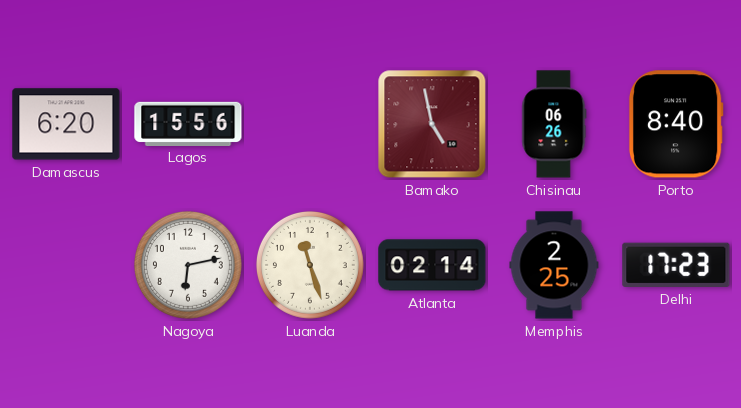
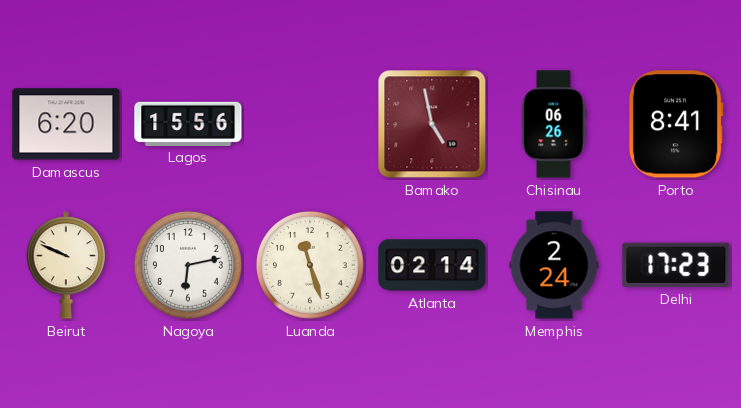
Porto: 8:40 -> 8:41 (676, 124)
Beirut: none -> 9:49 (66, 265)
Memphis: 2:25 -> 2:24 (554, 265)
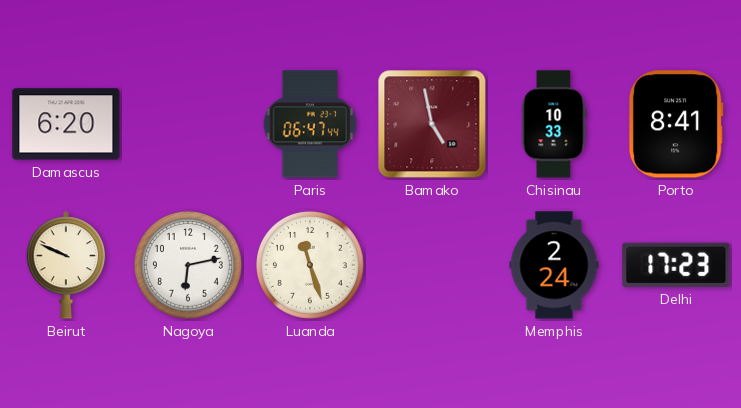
Lagos: 15:56 -> none (188, 123)
Paris: none -> 06:47 (310, 124)
Chisinau: 06:26 -> 10:33 (554, 124)
Atlanta: 02:14 -> none (432, 265)
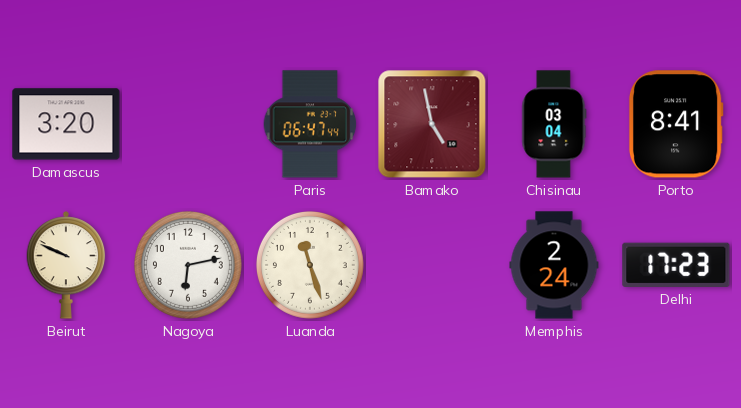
Damascus: 6:20 -> 3:20 (66, 124)
Chisinau: 10:33 -> 03:04 (554, 124)
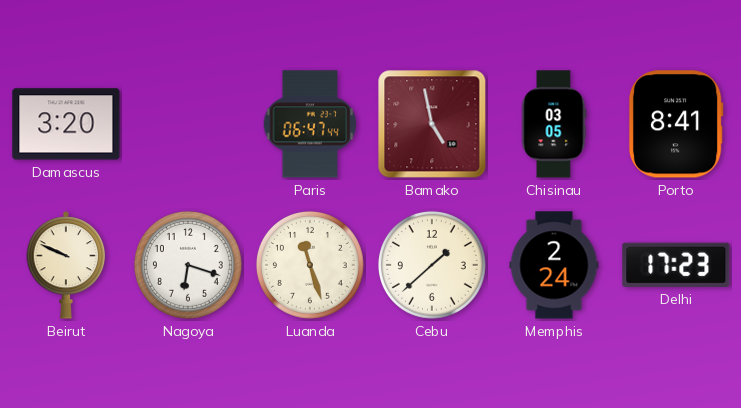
Chisinau: 03:04 -> 03:05 (554, 124)
Nagoya: 6:13 -> 6:18 (188, 265)
Cebu: none -> 1:38 (432, 265)
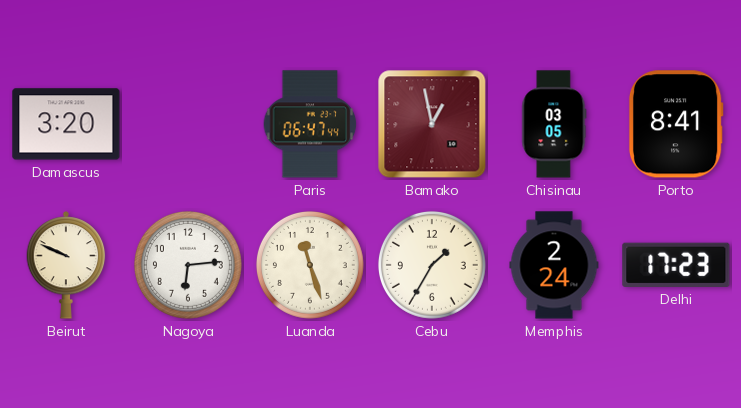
Bamako: 4:58 -> 12:58 (432, 124)
Nagoya: 6:18 -> 6:14 (188, 265)
Cebu: 1:38 -> 1:35 (432, 265)
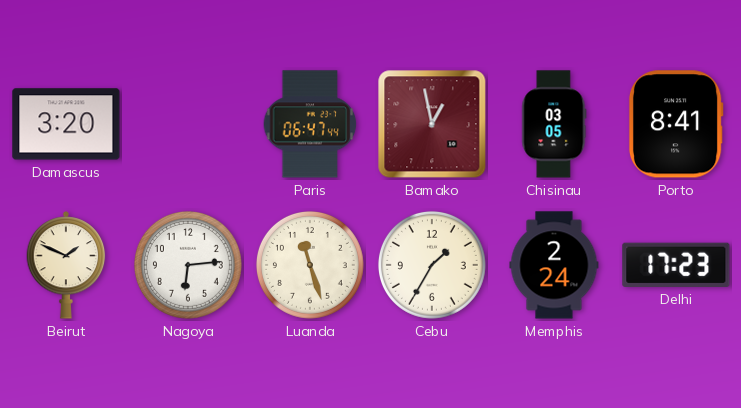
Beirut: 9:49 -> 1:49 (66, 265)
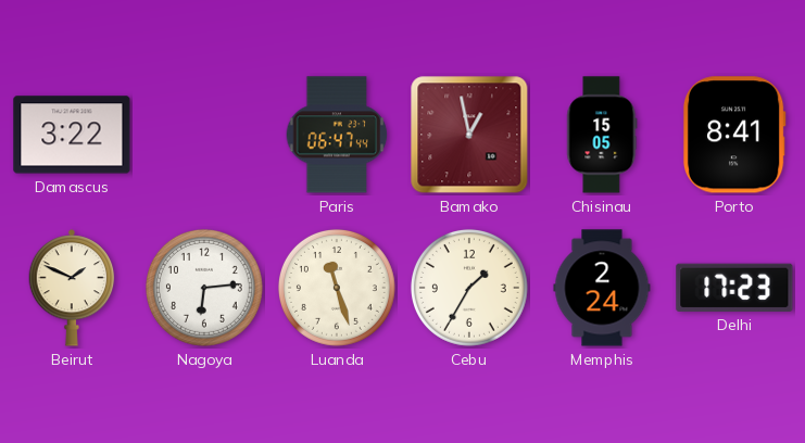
Damascus: 3:20 -> 3:22 (72, 135)
Chisinau: 03:05 -> 15:05 (602, 135)
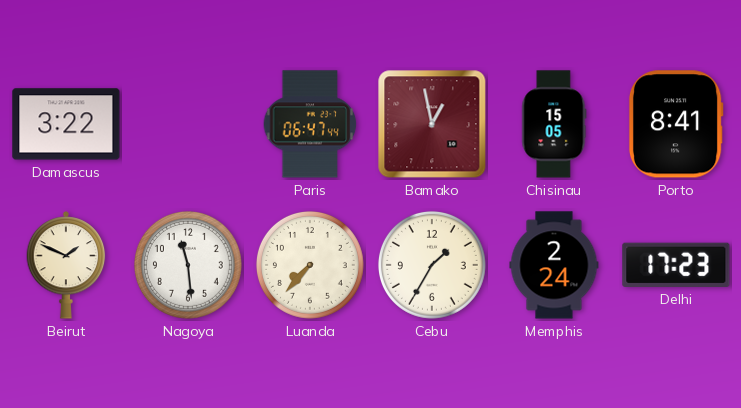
Nagoya: 6:14 -> 11:29 (188, 265)
Luanda: 11:27 -> 7:37 (310, 265)
